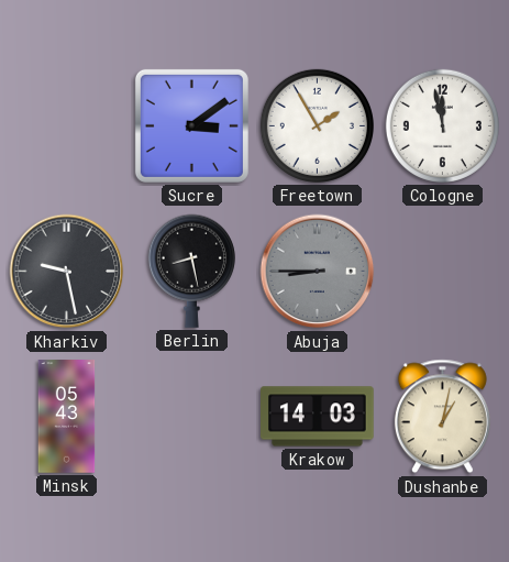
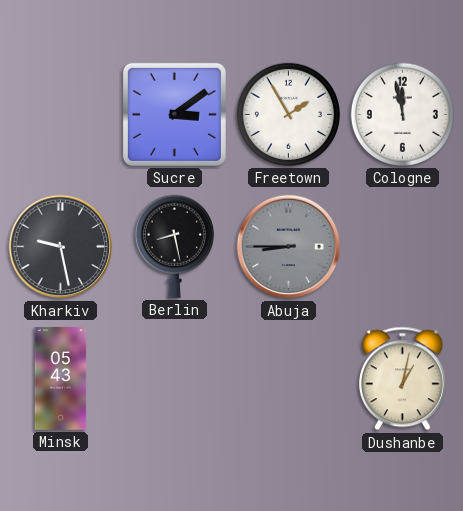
Krakow: 14:03 -> none (318, 417)
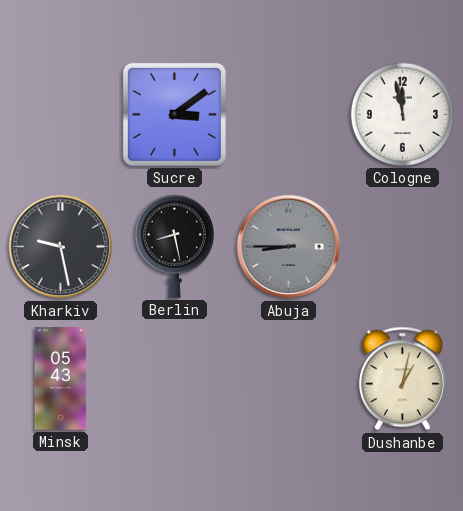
Freetown: 1:55 -> none (288, 114)
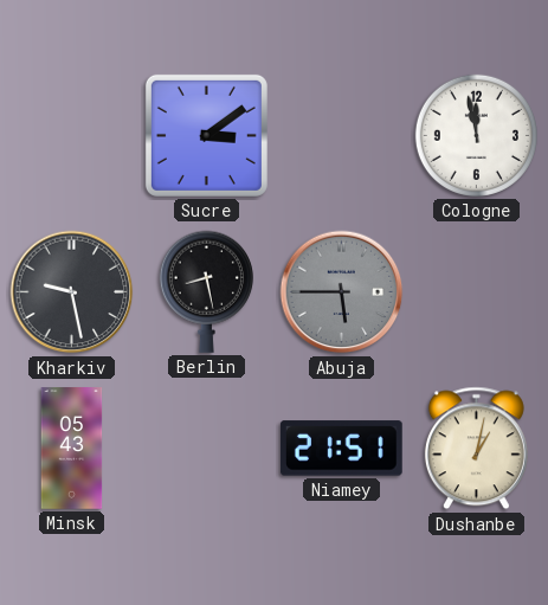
Abuja: 8:45 -> 5:45 (342, 292)
Niamey: none -> 21:51 (341, 449)
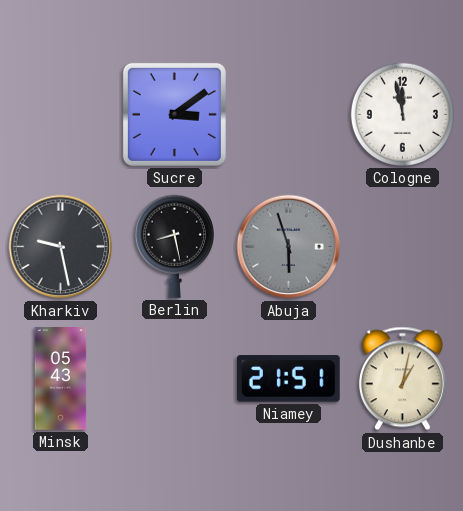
Abuja: 5:45 -> 5:57 (289, 247)
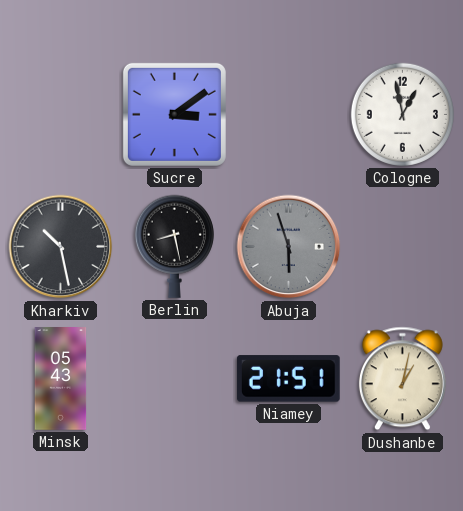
Cologne: 11:58 -> 12:58 (402, 114)
Kharkiv: 9:28 -> 10:28 (61, 247)
